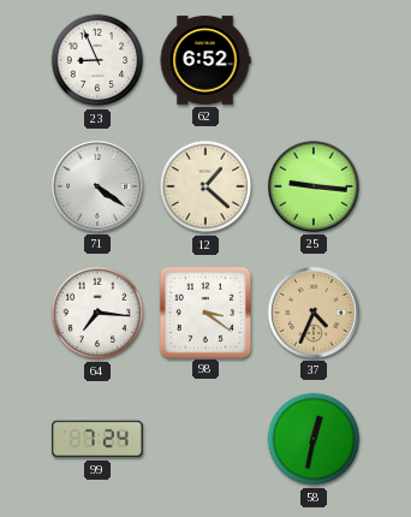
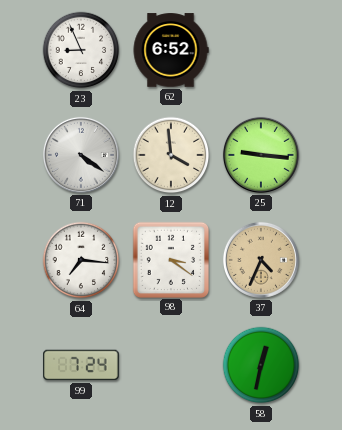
12: 1:22 -> 3:59 (171, 155)
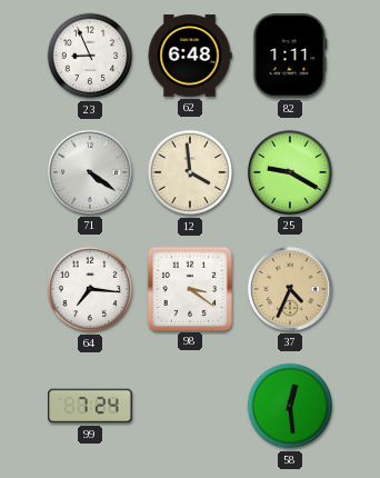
62: 6:52 -> 6:48 (190, 56)
82: none -> 1:11 (290, 56)
25: 9:16 -> 9:20 (290, 172)
58: 12:32 -> 12:29 (290, 406)
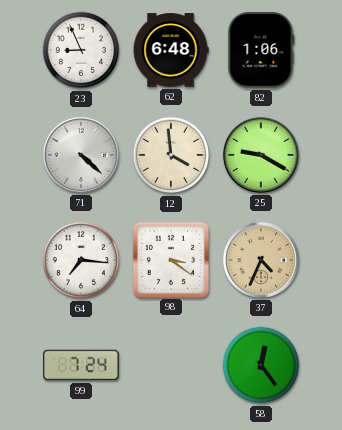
82: 1:11 -> 1:06 (261, 50)
71: 4:21 -> 4:22 (81, 155)
58: 12:29 -> 12:24 (261, 365)
